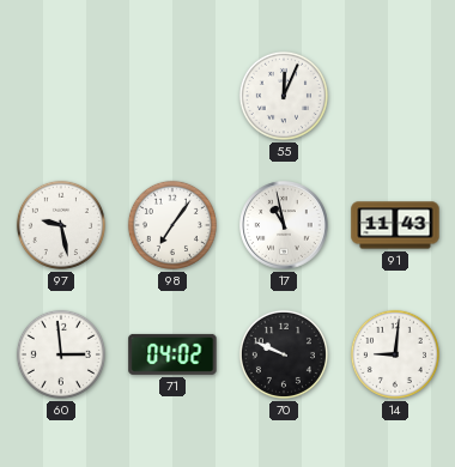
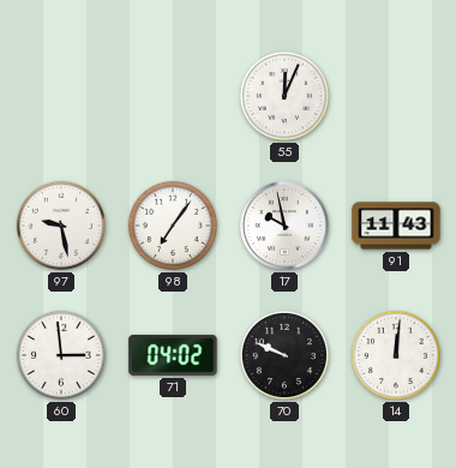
17: 10:58 -> 9:58 (284, 226)
14: 9:01 -> 12:01 (396, 355)
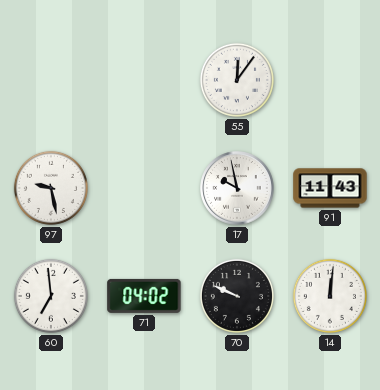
55: 12:04 -> 12:06 (237, 80)
98: 7:06 -> none (173, 226)
60: 2:59 -> 6:59 (51, 296)
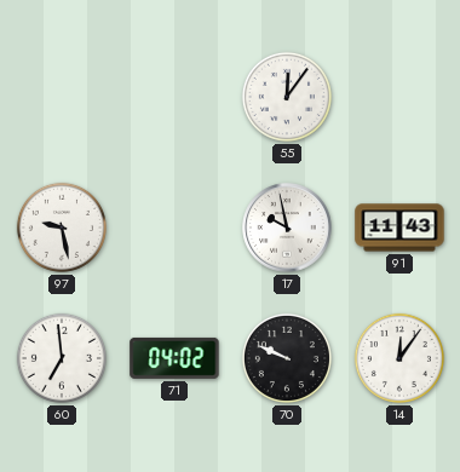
14: 12:01 -> 12:06 (399, 358)
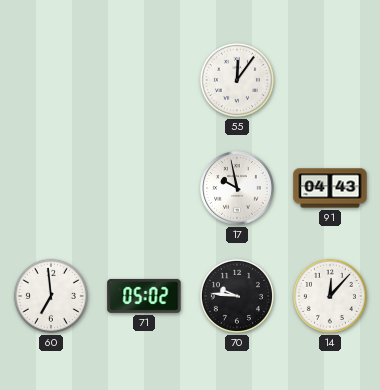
97: 9:28 -> none (62, 228)
91: 11:43 -> 04:43 (330, 188)
71: 04:02 -> 05:02 (144, 296)
70: 9:49 -> 9:46 (237, 296)
14: 12:06 -> 12:07 (330, 296)
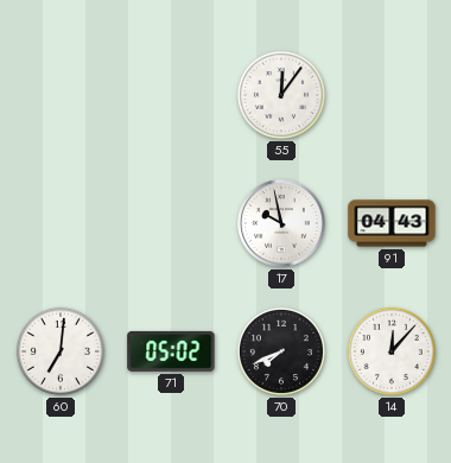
60: 6:59 -> 7:01 (61, 351)
70: 9:46 -> 7:41 (281, 351)
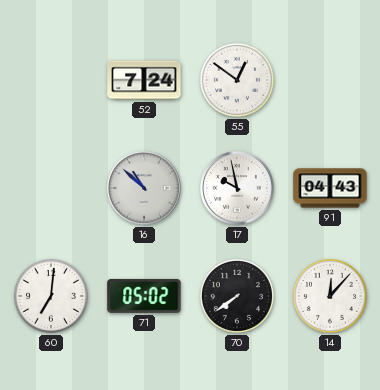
52: none -> 7:24 (144, 80)
55: 12:06 -> 12:51 (237, 80)
16: none -> 10:52 (144, 188)
70: 7:41 -> 7:39 (237, 296)
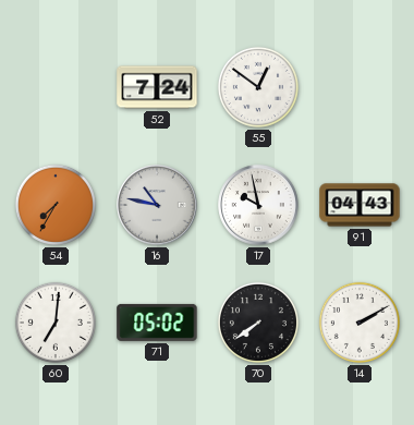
54: none -> 7:35 (56, 205)
16: 10:52 -> 10:47 (157, 205)
14: 12:07 -> 2:10 (360, 323)
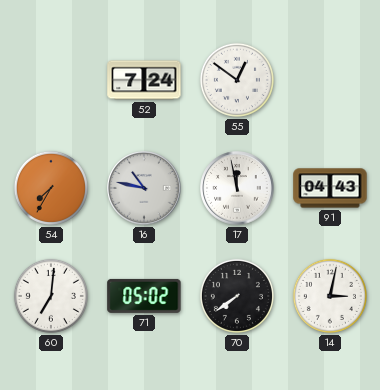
17: 9:58 -> 11:58 (237, 188)
14: 2:10 -> 3:02 (330, 296)
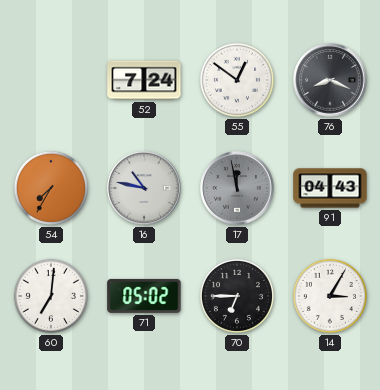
76: none -> 8:19 (330, 80)
17 dial: white -> grey (237, 188)
70: 7:39 -> 6:45 (237, 296)
14: 3:02 -> 3:05 (330, 296)
